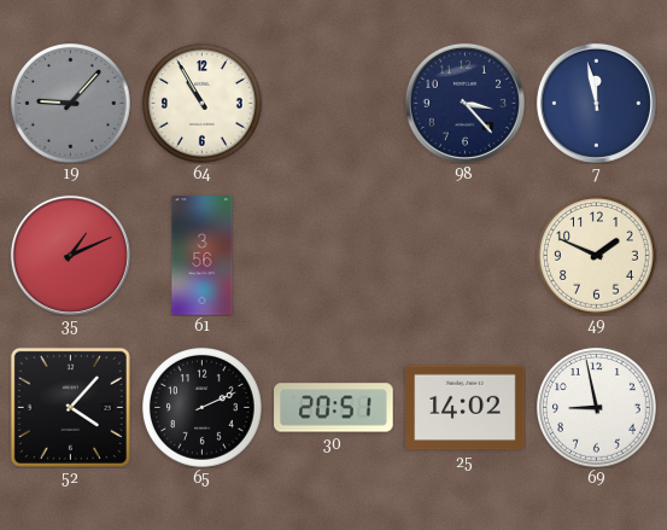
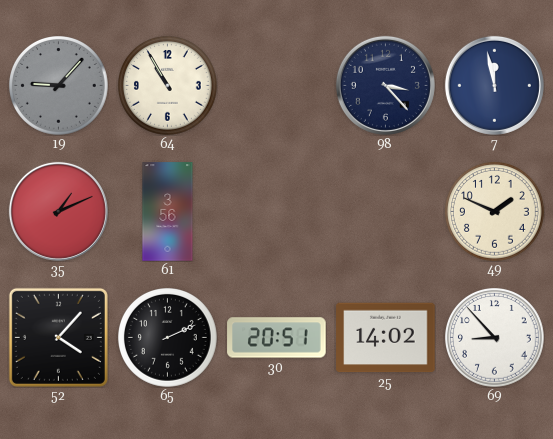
69: 8:58 -> 8:53 (495, 338)
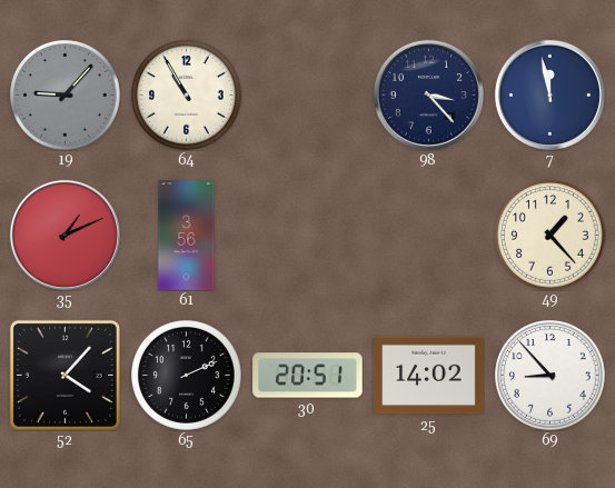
49: 1:49 -> 1:23 (550, 236)
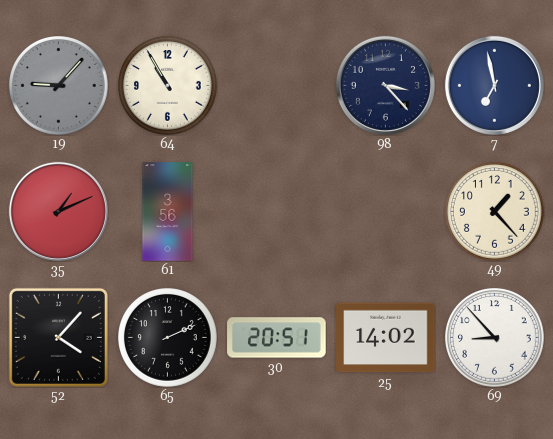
7: 11:58 -> 6:58 (494, 85)
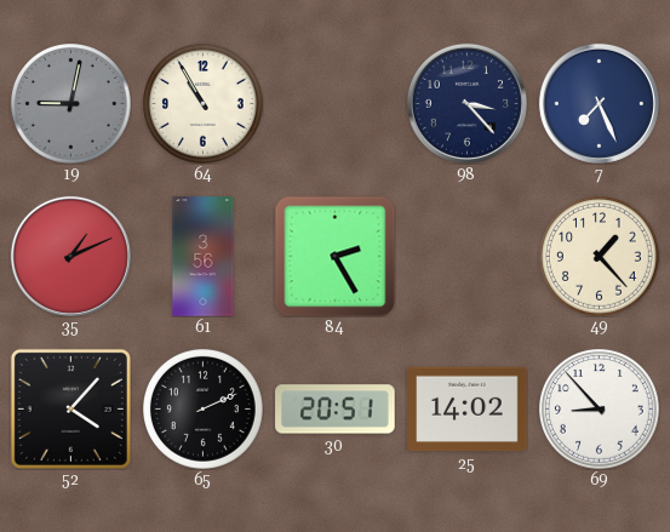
19: 9:07 -> 9:02 (71, 104)
7: 6:58 -> 7:26 (599, 103)
84: none -> 2:25 (334, 256)
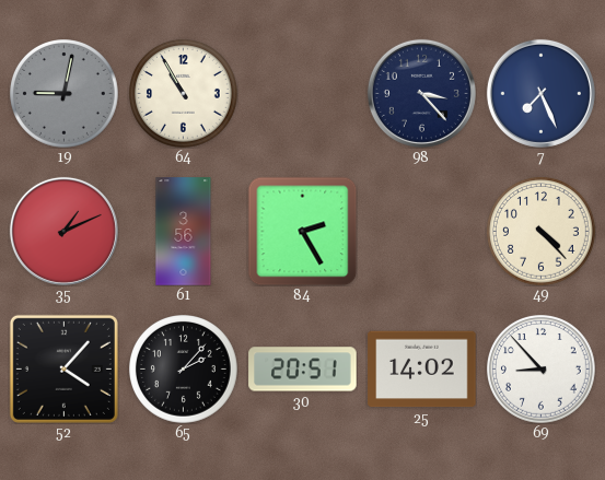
49: 1:23 -> 4:23 (542, 232)
65: 2:11 -> 2:07 (184, 370)
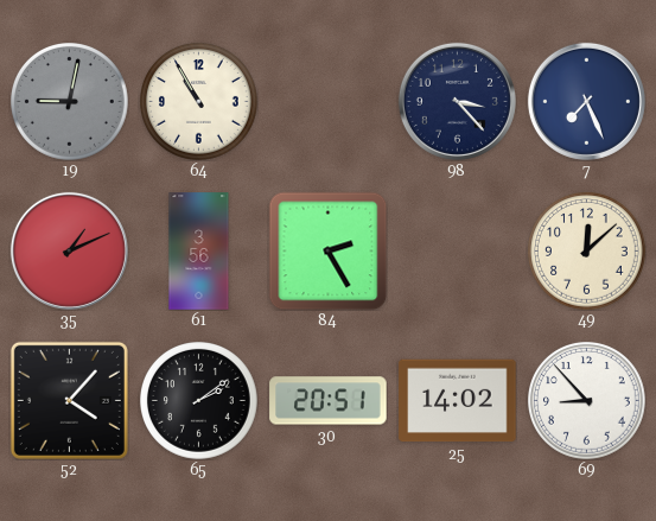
49: 4:23 -> 12:08 (587, 252)
65: 2:07 -> 2:09 (199, 401)
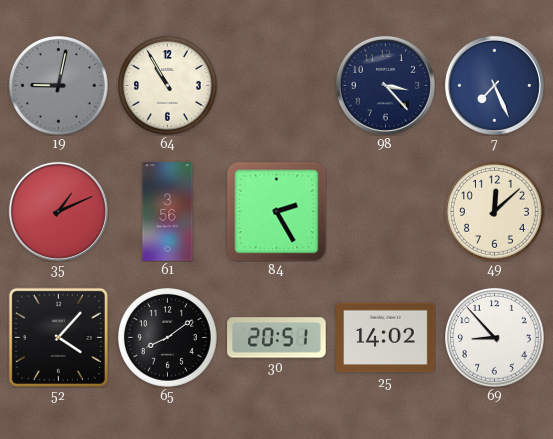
65: 2:09 -> 8:09 (168, 338)
